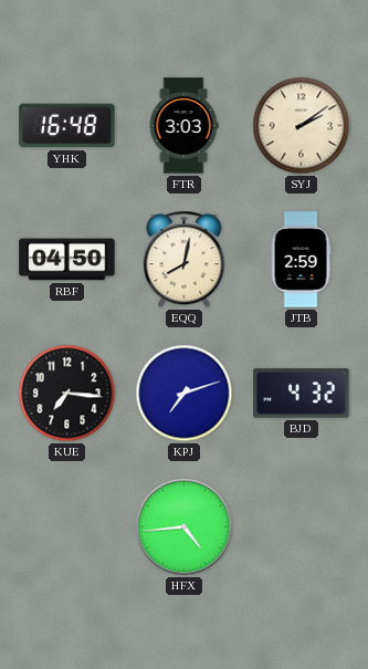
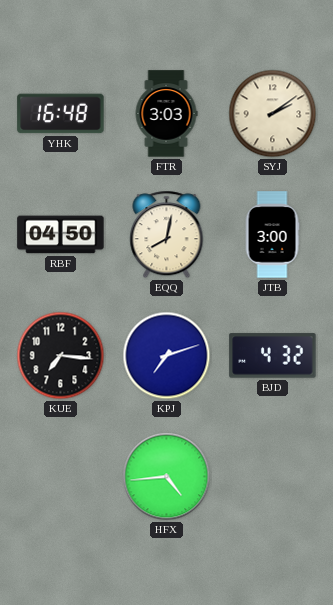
JTB: 2:59 -> 3:00 (272, 235)
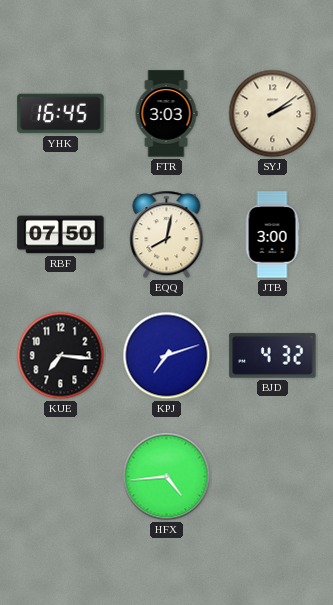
YHK: 16:48 -> 16:45 (61, 114)
RBF: 04:50 -> 07:50 (61, 235)
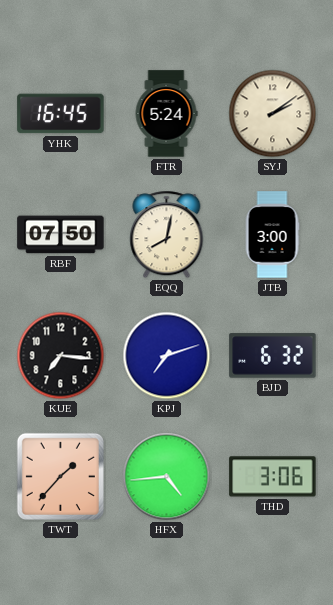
FTR: 3:03 -> 5:24 (166, 114)
BJD: 4:32 -> 6:32 (273, 356)
TWT: none -> 1:37 (60, 476)
THD: none -> 3:06 (273, 477)
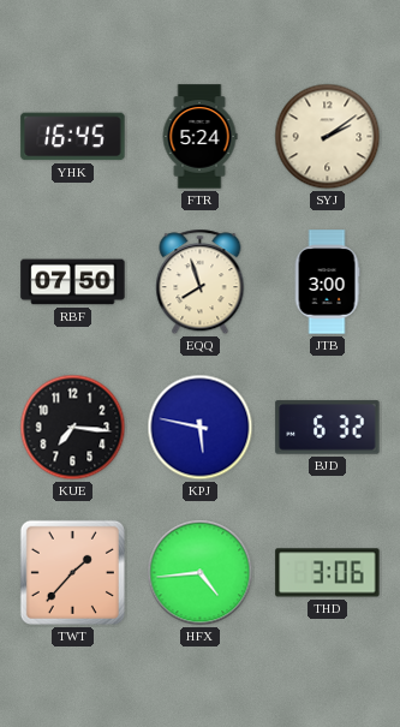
EQQ: 8:02 -> 7:57 (201, 282)
KPJ: 7:12 -> 5:47 (201, 428)
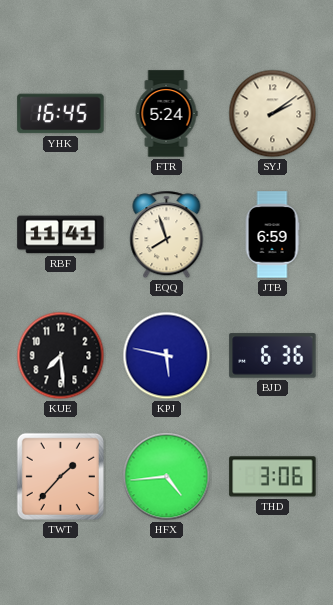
RBF: 07:50 -> 11:41 (61, 235)
JTB: 3:00 -> 6:59 (272, 235)
KUE: 7:16 -> 7:29 (61, 356)
BJD: 6:32 -> 6:36 (273, 356)
